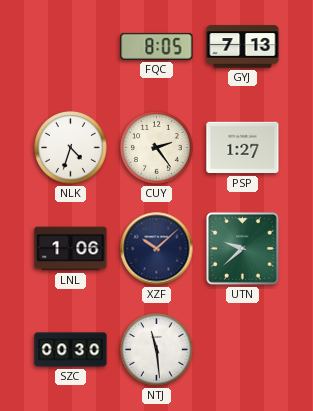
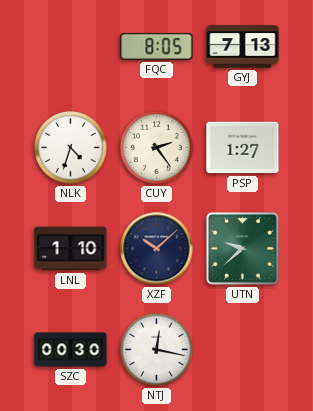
LNL: 1:06 -> 1:10 (71, 249)
NTJ: 11:29 -> 12:17 (157, 350)
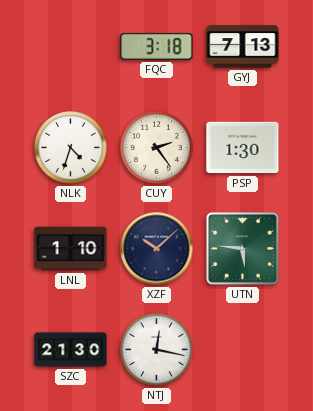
FQC: 8:05 -> 3:18 (157, 46)
PSP: 1:27 -> 1:30 (243, 148)
UTN: 9:38 -> 5:46 (242, 248)
SZC: 00:30 -> 21:30 (71, 350)
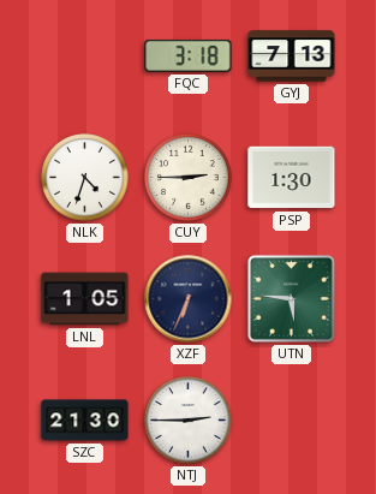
CUY: 2:24 -> 2:45 (189, 178)
LNL: 1:10 -> 1:05 (85, 299)
XZF: 10:08 -> 6:34 (189, 299)
NTJ: 12:17 -> 2:45 (189, 421)
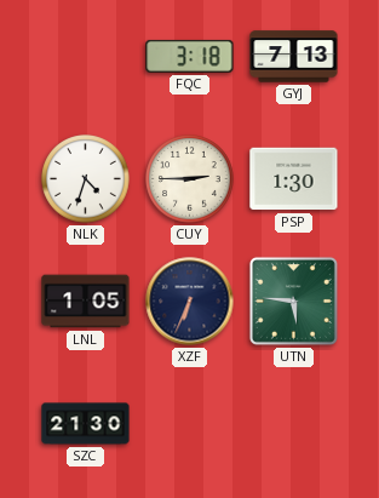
NTJ: 2:45 -> none (189, 421)
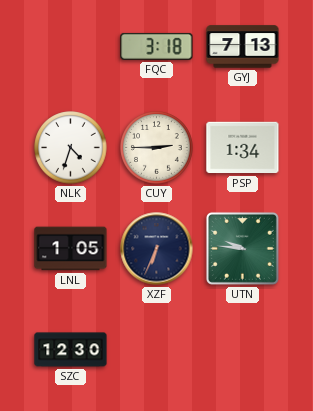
PSP: 1:30 -> 1:34 (243, 148)
UTN: 5:46 -> 9:46 (242, 248)
SZC: 21:30 -> 12:30 (71, 350)
